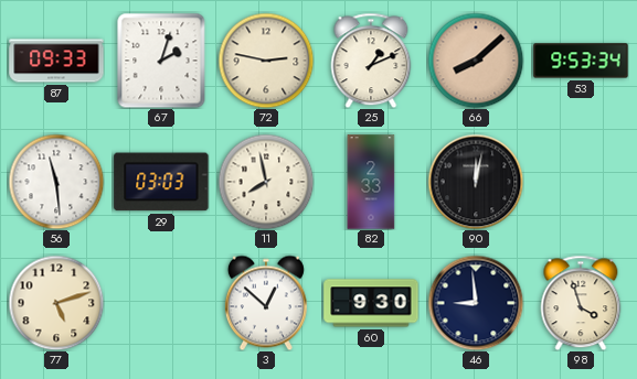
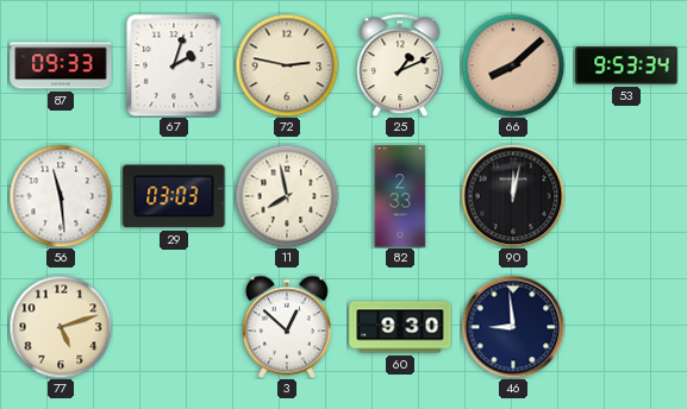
98: 3:57 -> none (581, 303)
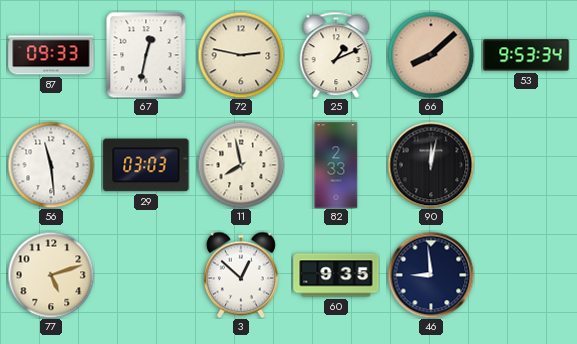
67: 2:03 -> 12:32 (146, 55)
60: 9:30 -> 9:35 (336, 275)
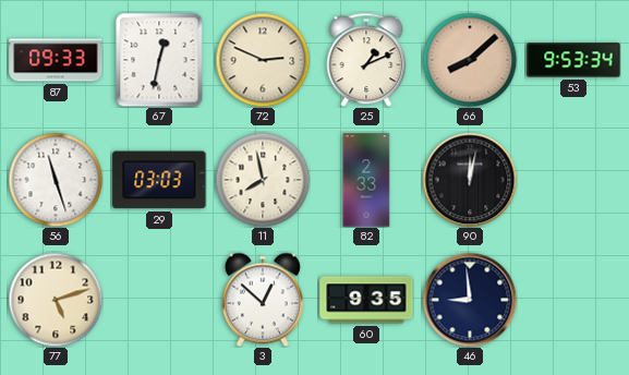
72: 2:47 -> 2:49 (263, 60)
56: 11:29 -> 11:27 (56, 180)
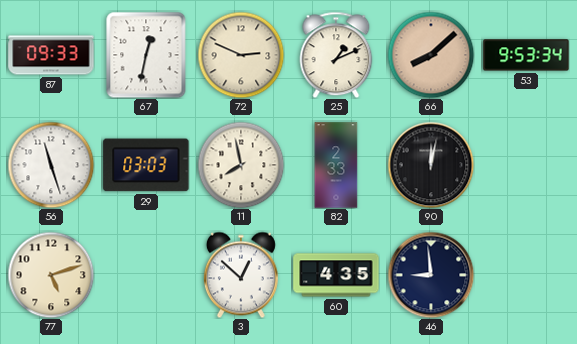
60: 9:35 -> 4:35 (336, 275)
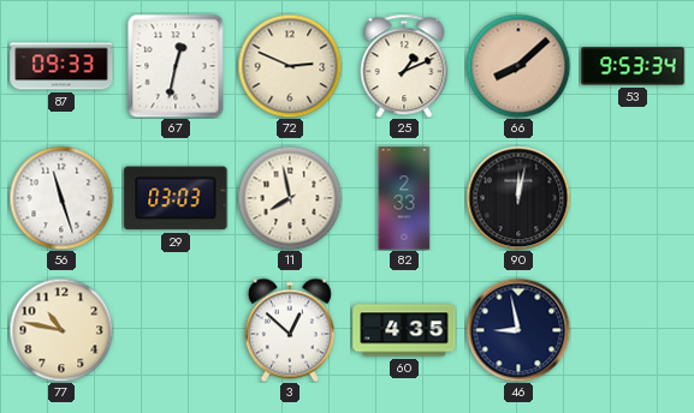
77: 5:12 -> 10:47 (61, 330)
46: 8:59 -> 8:58 (518, 330)
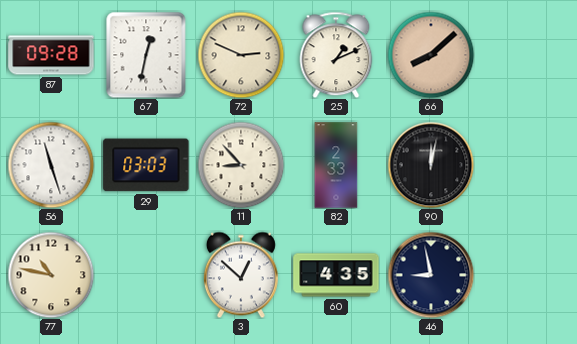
87: 09:33 -> 09:28 (51, 55)
53: 9:53 -> none (633, 66)
11: 7:58 -> 8:53 (241, 165)
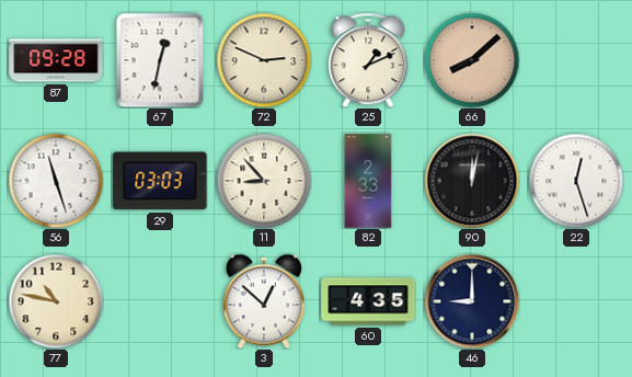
22: none -> 12:27 (576, 181)
46: 8:58 -> 9:00 (472, 301)
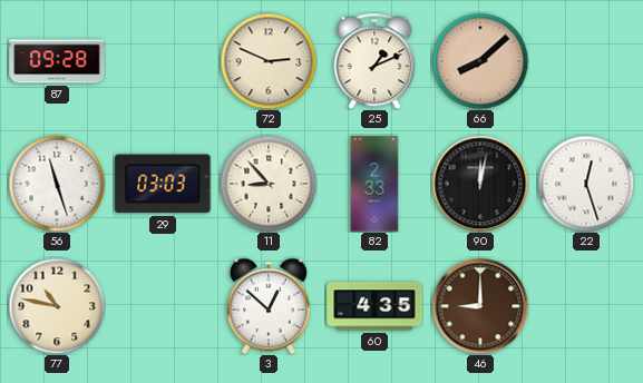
67: 12:32 -> none (160, 60)
46 dial: navy -> brown (480, 306)
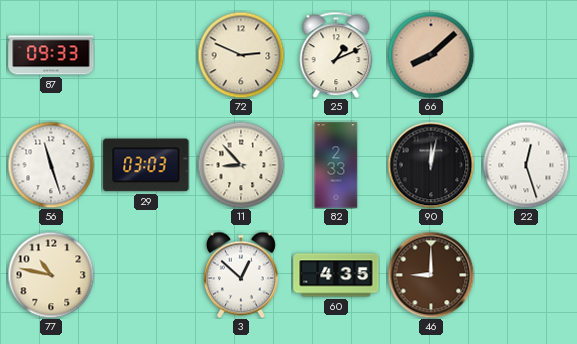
87: 09:28 -> 09:33 (51, 55)
